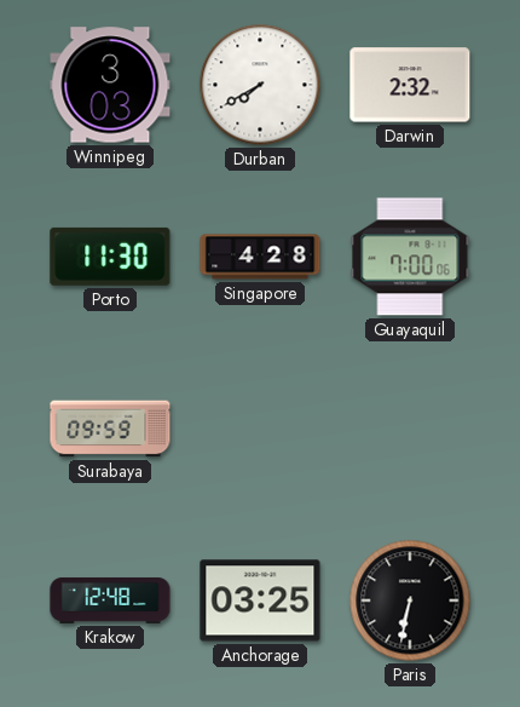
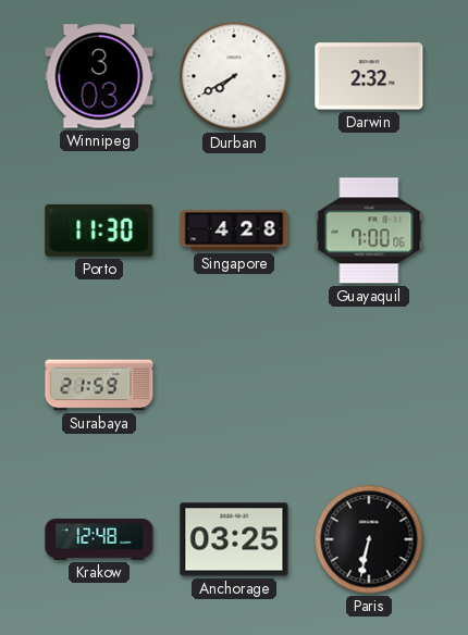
Surabaya: 09:59 -> 21:59 (99, 385)
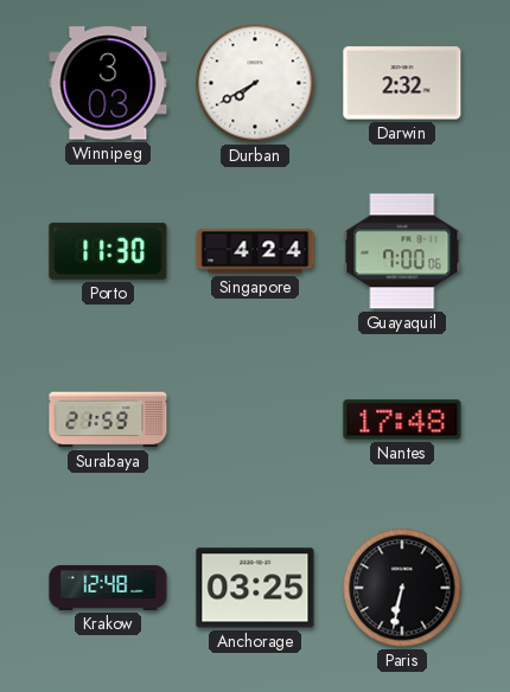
Singapore: 4:28 -> 4:24 (255, 251)
Nantes: none -> 17:48 (402, 419)
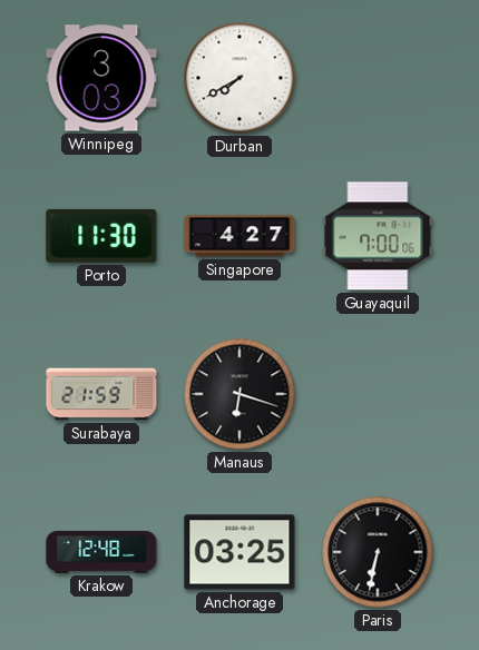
Darwin: 2:32 -> none (402, 83)
Singapore: 4:24 -> 4:27 (239, 236)
Manaus: none -> 6:18 (239, 394)
Nantes: 17:48 -> none (402, 419)
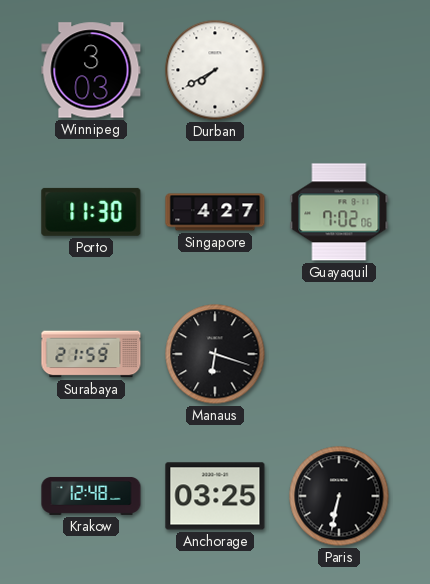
Guayaquil: 7:00 -> 7:02 (339, 212)
